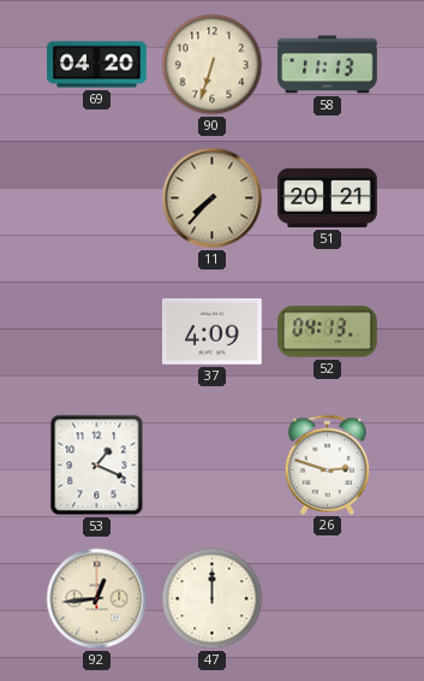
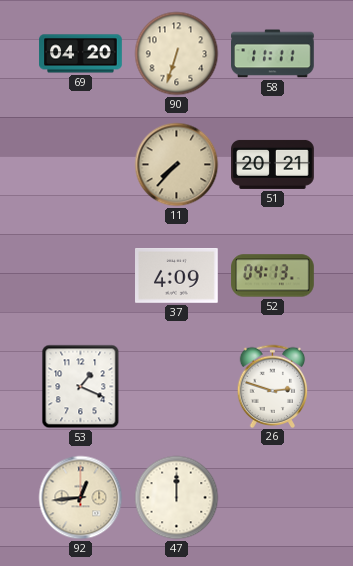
58: 11:13 -> 11:11 (273, 54)
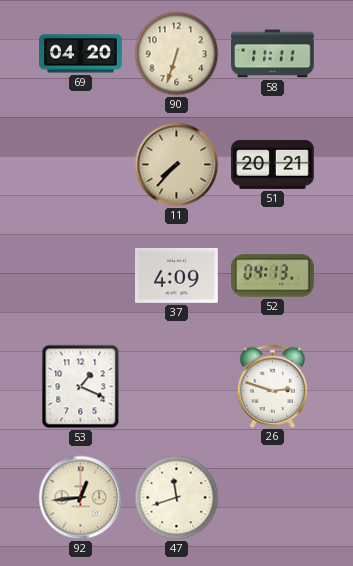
47: 12:00 -> 11:42 (177, 498)
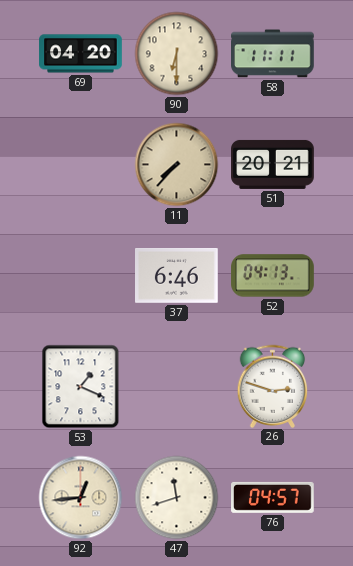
90: 6:33 -> 6:30 (177, 54)
37: 4:09 -> 6:46 (177, 276)
76: none -> 04:57 (273, 497)
